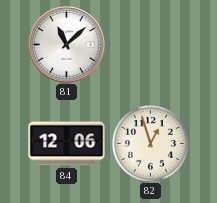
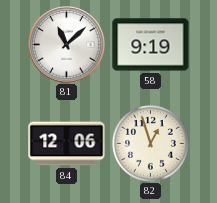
58: none -> 9:19 (151, 45)
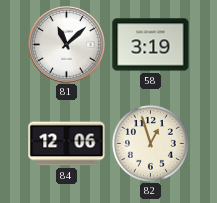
58: 9:19 -> 3:19 (151, 45)
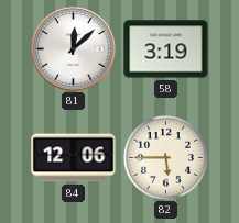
81: 11:08 -> 12:08 (74, 49)
82: 12:57 -> 5:45 (165, 157)
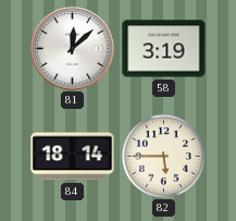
84: 12:06 -> 18:14 (73, 157)
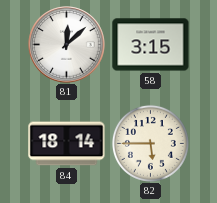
58: 3:19 -> 3:15 (151, 45)
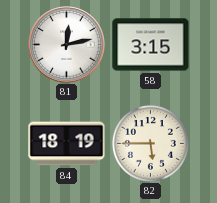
81: 12:08 -> 12:13 (67, 45)
84: 18:14 -> 18:19 (67, 144)
